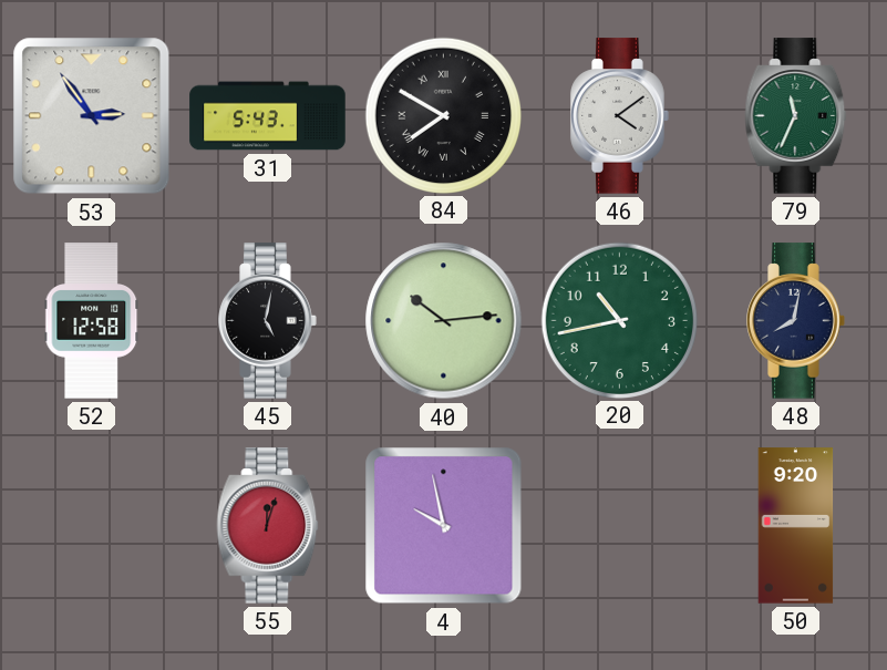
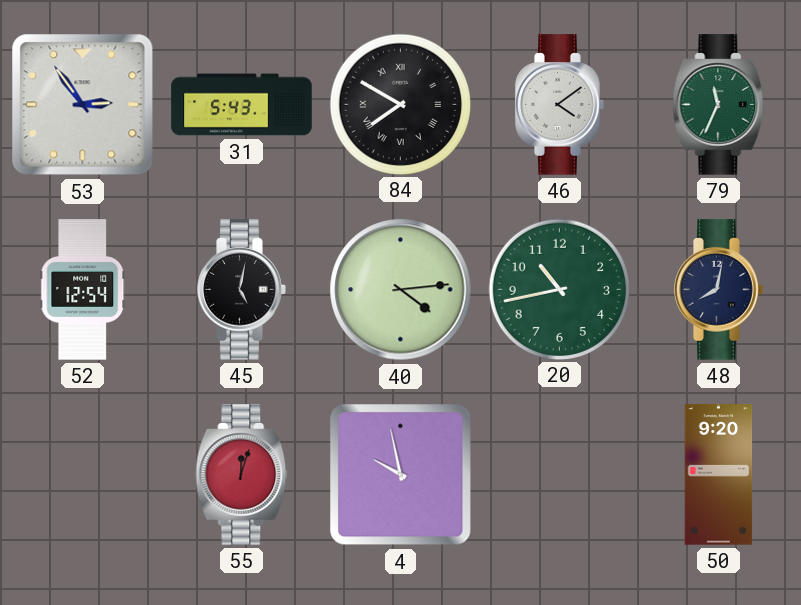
52: 12:58 -> 12:54 (83, 290)
40: 10:14 -> 4:14 (401, 290)
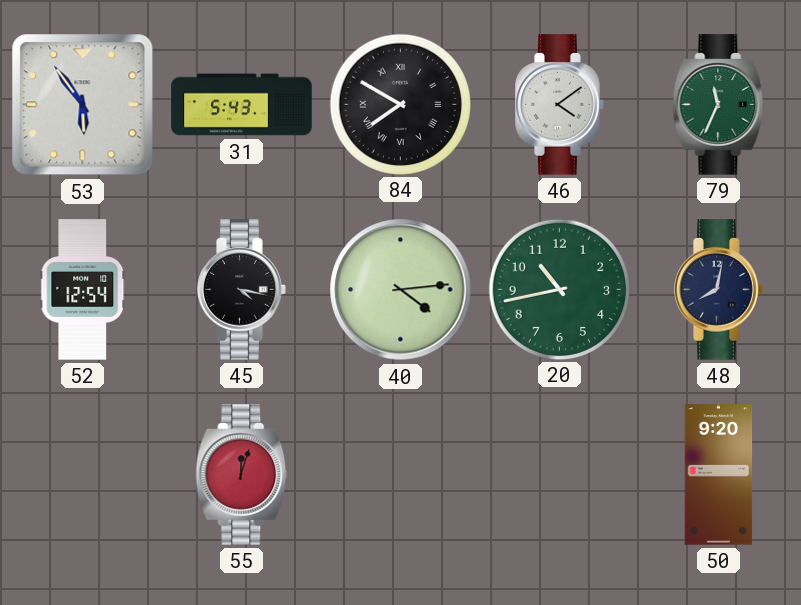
53: 2:54 -> 5:54 (83, 105)
45: 5:02 -> 4:17 (242, 290)
4: 9:58 -> none (401, 475)
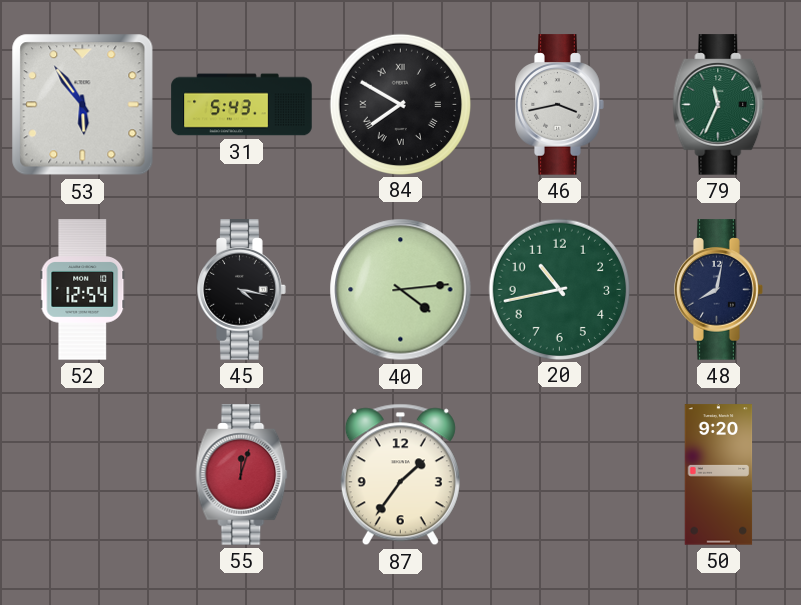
46: 4:09 -> 3:43 (560, 105)
87: none -> 1:36 (400, 475)
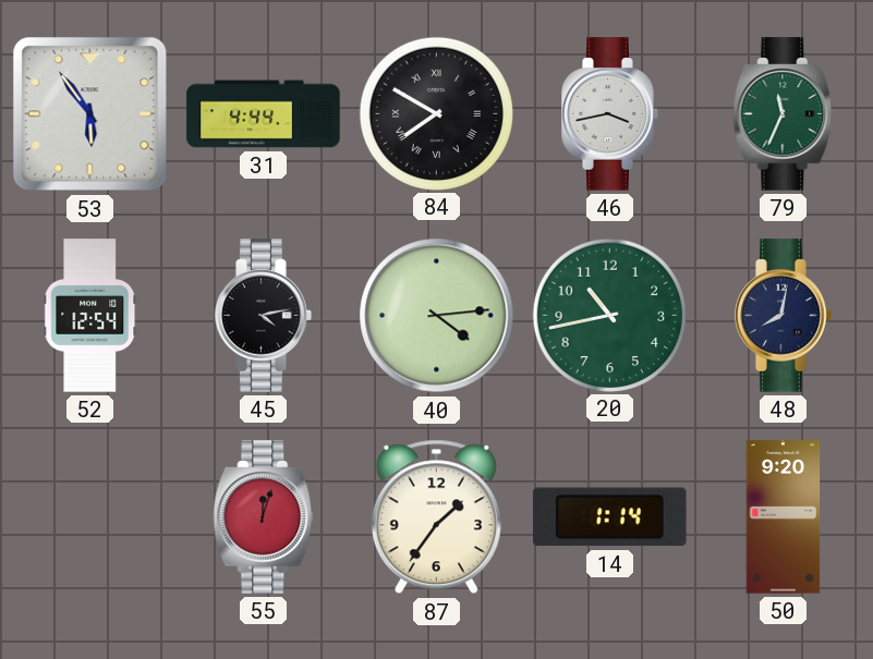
31: 5:43 -> 4:44 (264, 114)
45: 4:17 -> 4:13 (264, 316)
14: none -> 1:14 (610, 517)
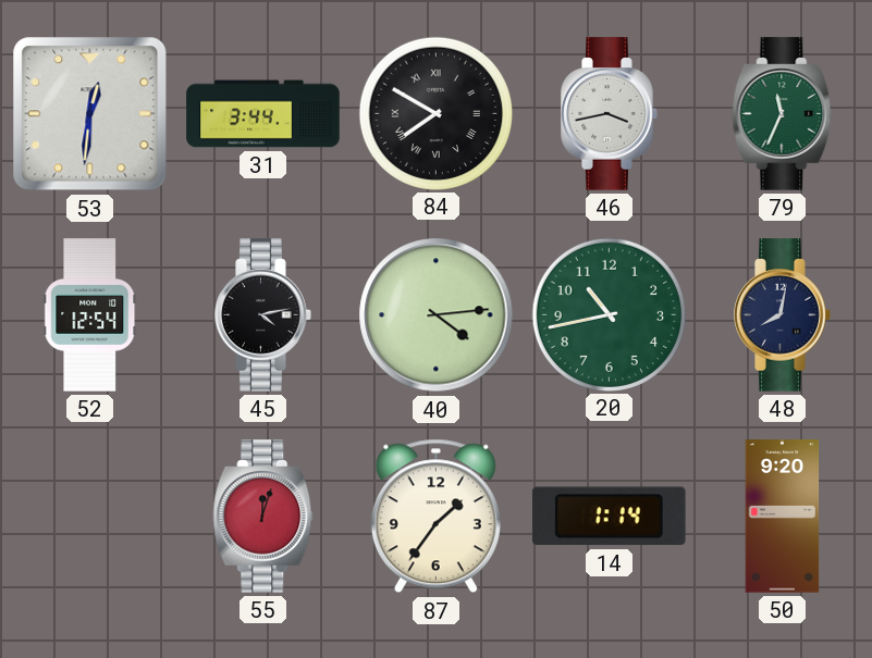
53: 5:54 -> 12:31 (90, 114)
31: 4:44 -> 3:44 (263, 114)
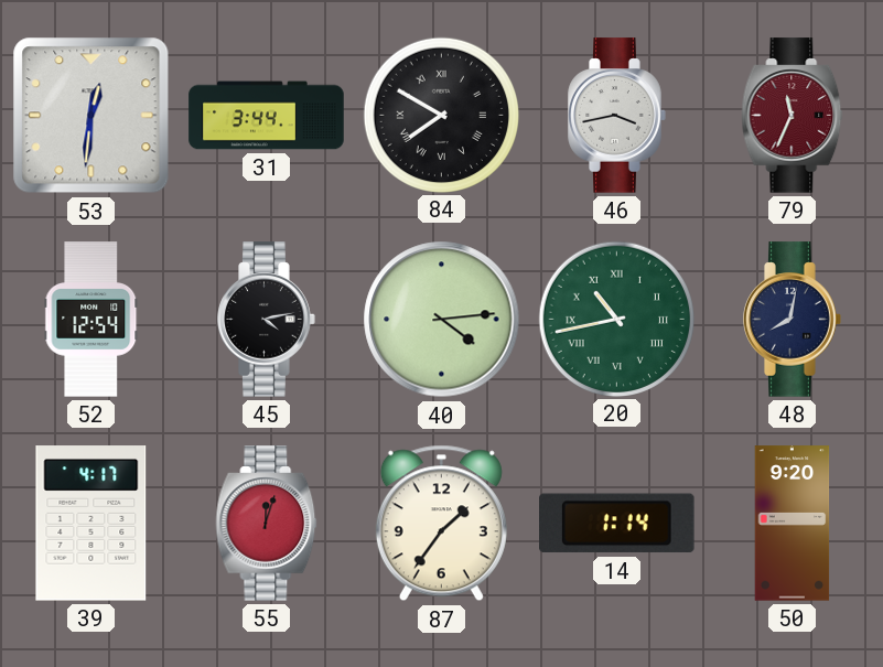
79 dial: green -> burgundy (793, 116)
20 numerals: Arabic -> Roman (616, 319)
39: none -> 4:17 (91, 524)
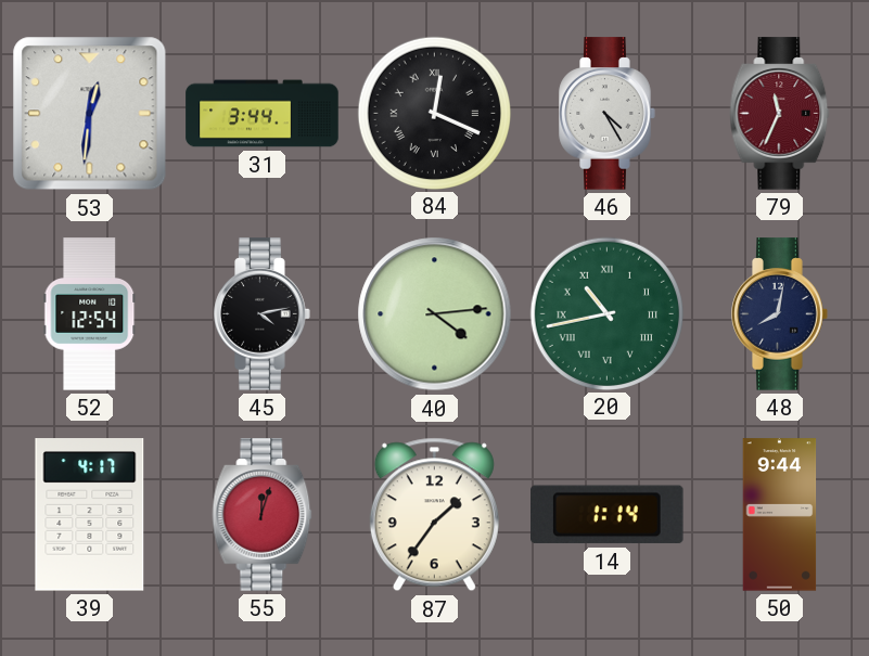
84: 7:50 -> 12:19 (434, 113)
46: 3:43 -> 4:25 (608, 114)
50: 9:20 -> 9:44 (780, 515)
